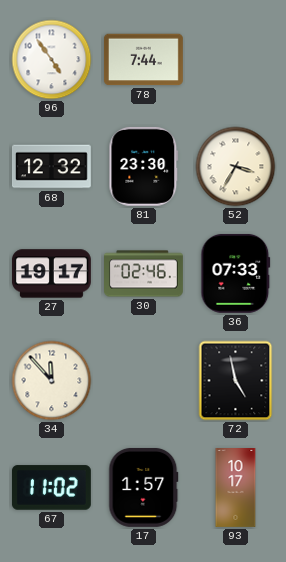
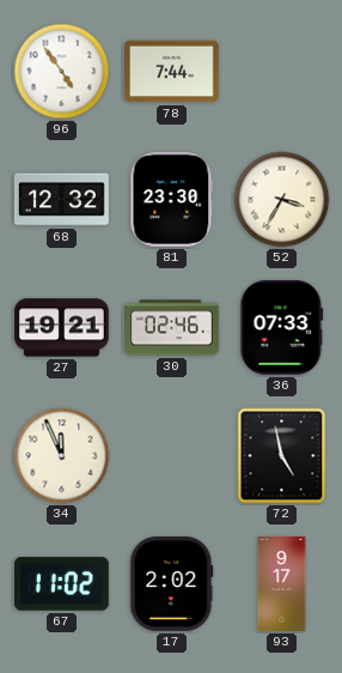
27: 19:17 -> 19:21 (62, 328)
34: 11:53 -> 11:56 (62, 456)
17: 1:57 -> 2:02 (172, 583)
93: 10:17 -> 9:17 (282, 584)
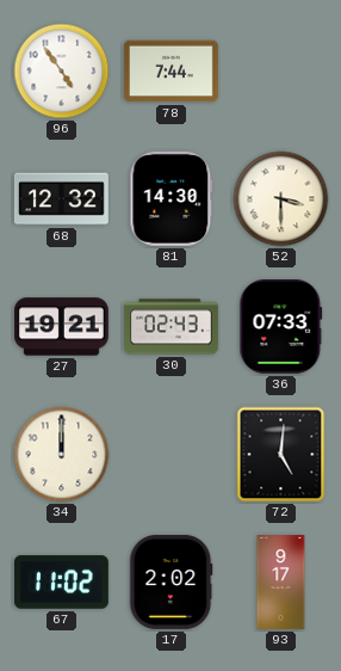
81: 23:30 -> 14:30 (172, 198)
52: 3:35 -> 3:30 (281, 199)
30: 02:46 -> 02:43 (172, 327)
34: 11:56 -> 12:00 (62, 455)
72: 4:58 -> 5:01 (281, 455)
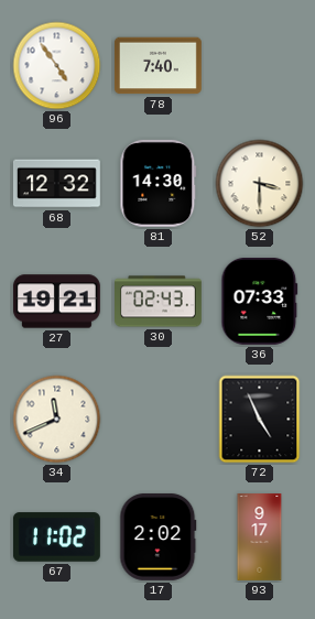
78: 7:44 -> 7:40 (157, 66)
34: 12:00 -> 11:41 (57, 420)
72: 5:01 -> 4:56 (260, 420)
